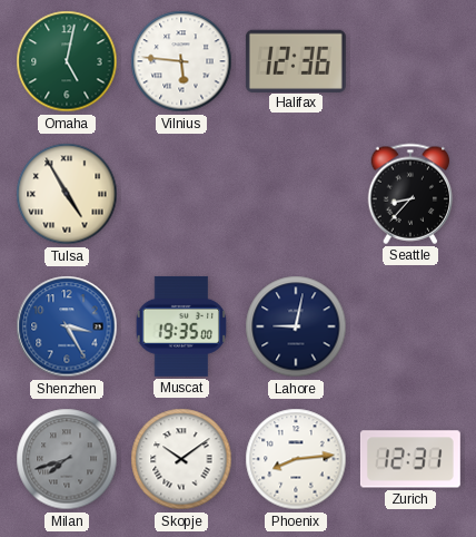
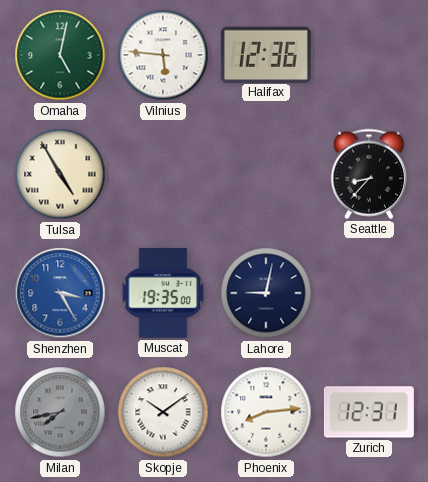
Milan: 7:42 -> 7:43 (60, 412)
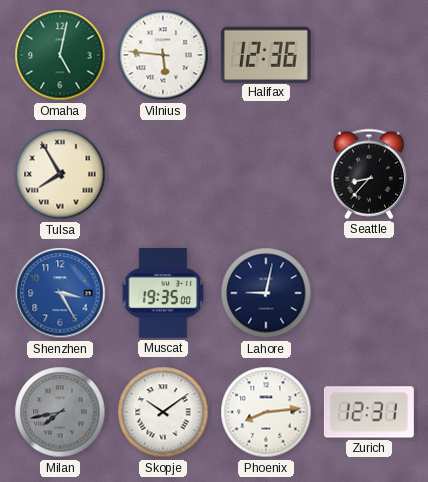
Tulsa: 4:55 -> 7:55 (60, 174)
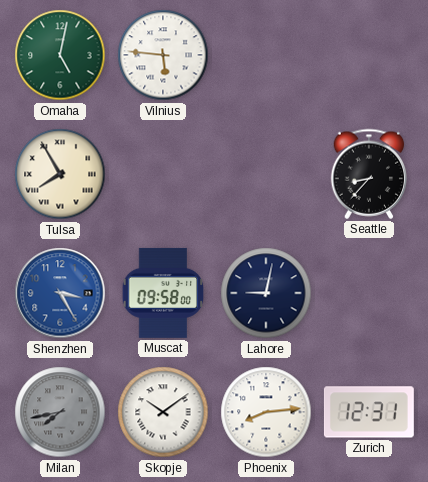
Halifax: 12:36 -> none (266, 54)
Muscat: 19:35 -> 09:58 (163, 293)
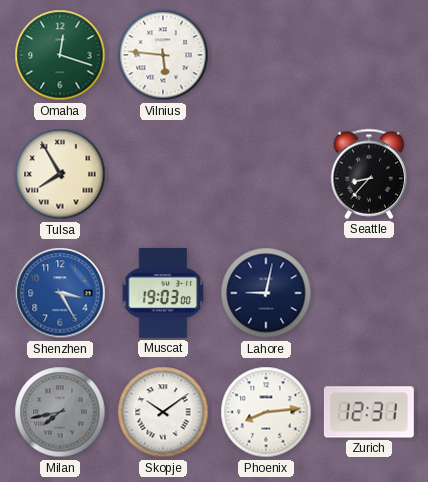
Omaha: 5:02 -> 12:18 (60, 55)
Muscat: 09:58 -> 19:03 (163, 293)
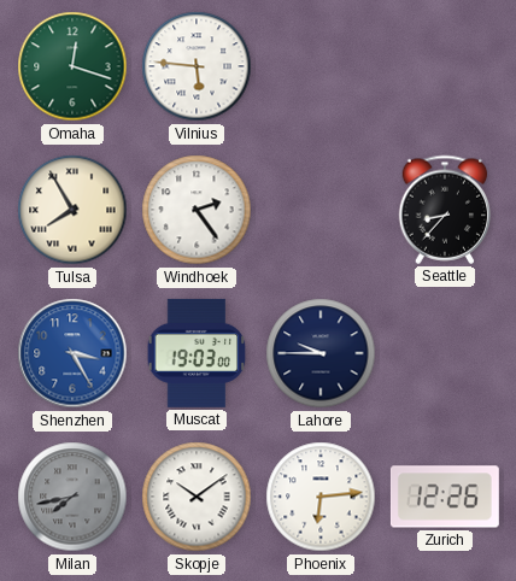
Windhoek: none -> 2:24 (197, 210)
Lahore: 9:02 -> 9:45 (321, 353)
Phoenix: 8:14 -> 6:14 (321, 497)
Zurich: 12:31 -> 12:26 (445, 497)
